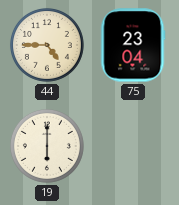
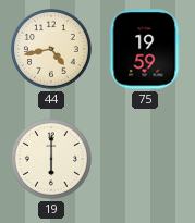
44: 4:45 -> 4:43 (51, 49)
75: 23:04 -> 19:59 (145, 49)
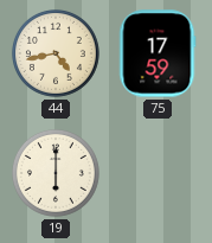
75: 19:59 -> 17:59 (158, 53)
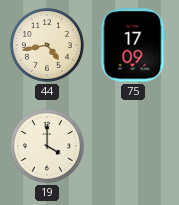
75: 17:59 -> 17:09 (133, 45)
19: 6:00 -> 4:00 (47, 146)
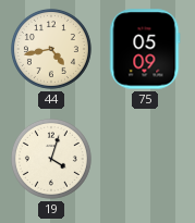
75: 17:09 -> 05:09 (145, 49)
19: 4:00 -> 4:03 (51, 159)
